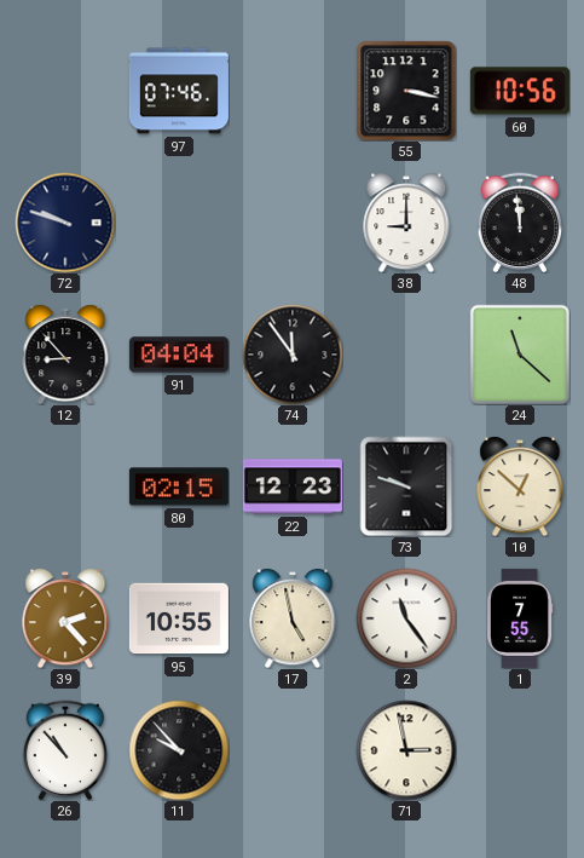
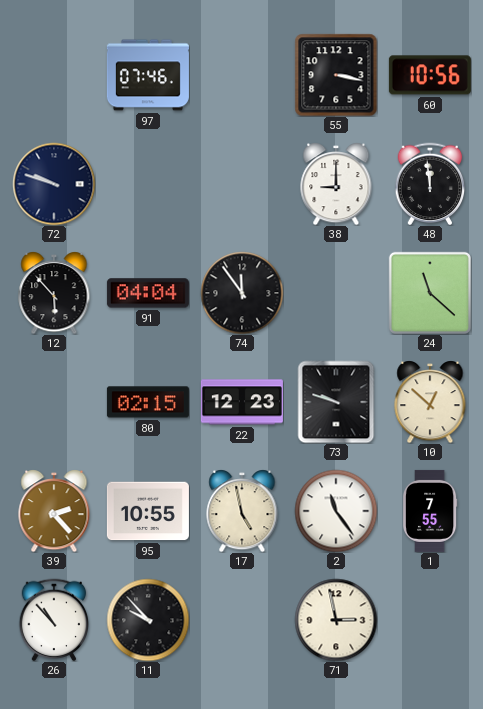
12: 8:53 -> 5:53 (54, 293)
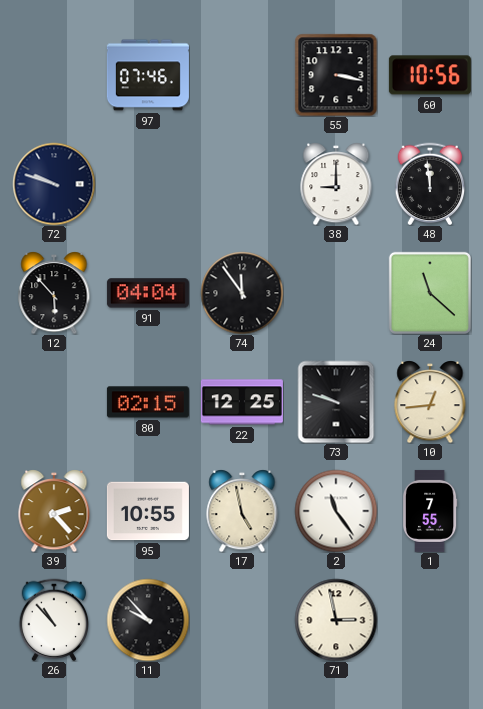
22: 12:23 -> 12:25 (242, 402)
10: 12:52 -> 12:44 (430, 402)
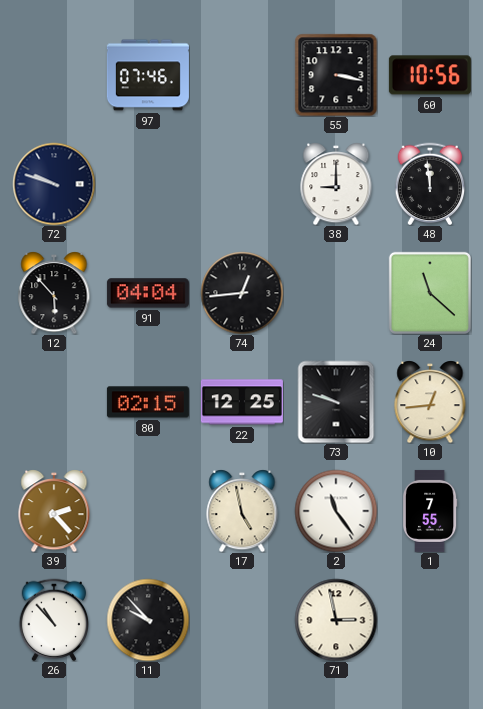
74: 11:54 -> 12:44 (242, 293)
95: 10:55 -> none (148, 511)
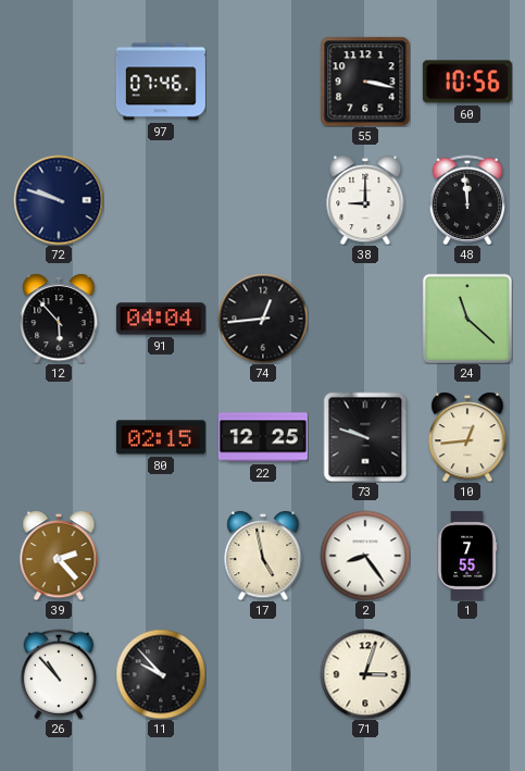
2: 11:24 -> 8:24 (365, 556)
71: 2:58 -> 3:03 (365, 674)
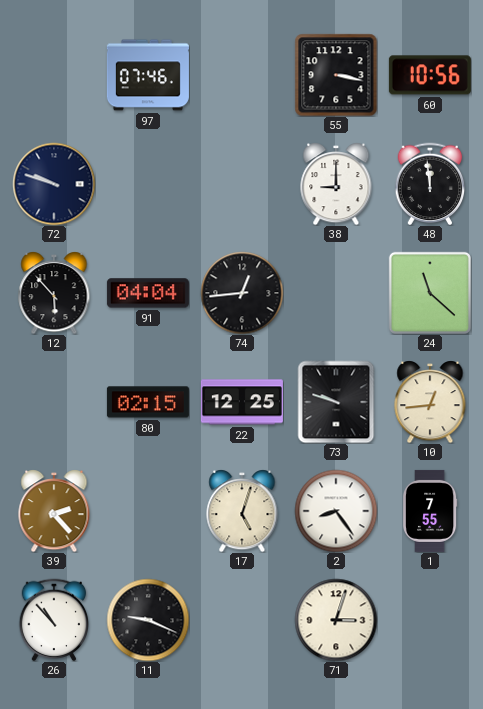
17: 4:58 -> 5:03 (242, 511)
11: 9:53 -> 9:19 (148, 620)
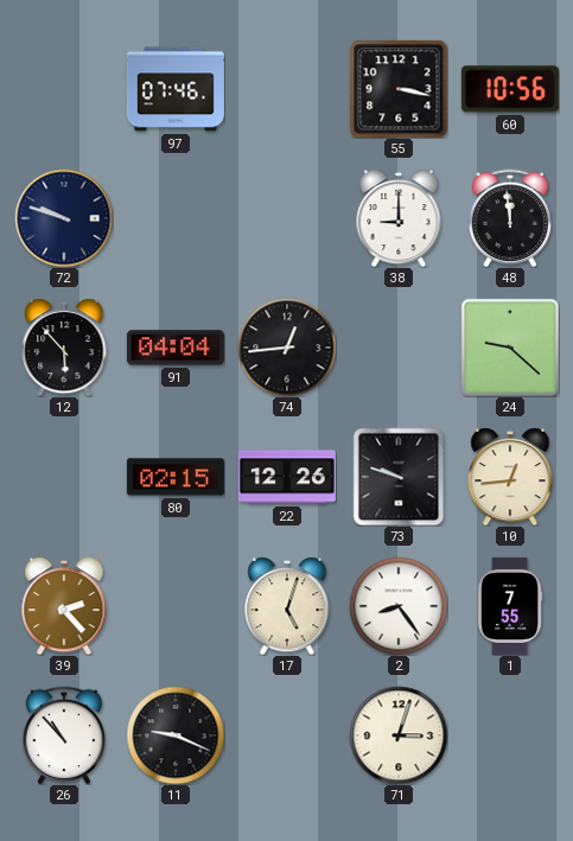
24: 11:22 -> 9:22 (510, 348)
22: 12:25 -> 12:26 (287, 477)
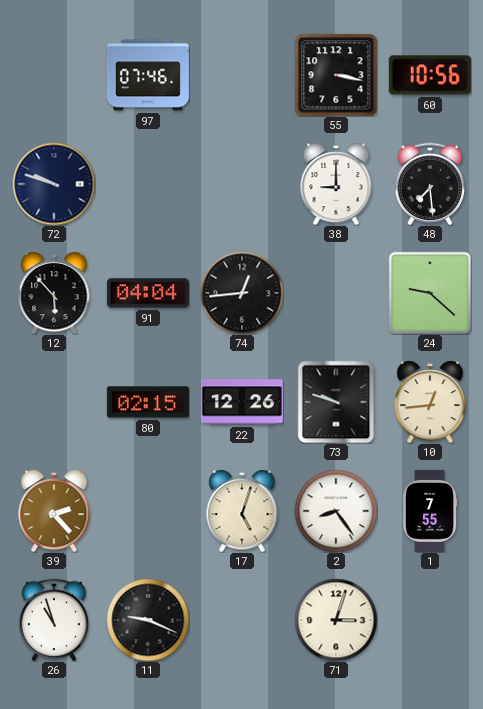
48: 11:59 -> 7:29 (430, 184)
26: 10:53 -> 10:57 (54, 620)
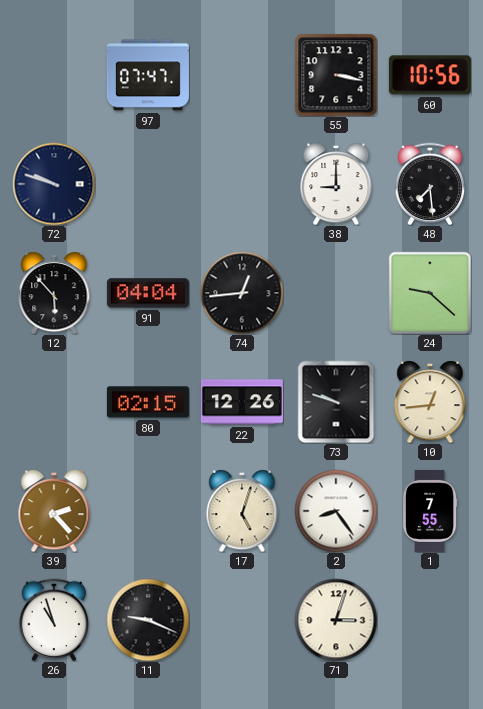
97: 07:46 -> 07:47 (148, 75)
